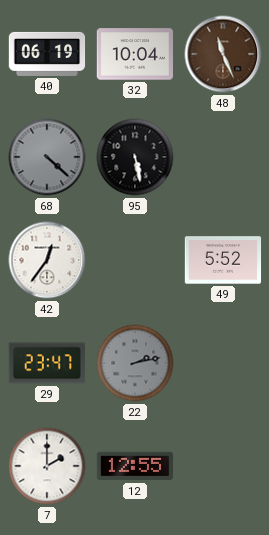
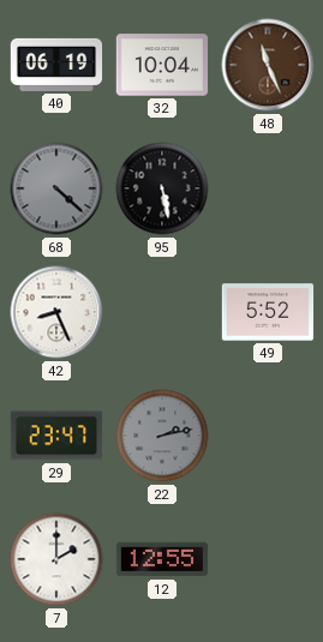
42: 12:36 -> 8:26 (56, 312)
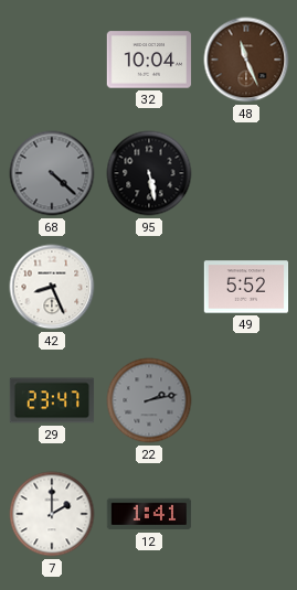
40: 06:19 -> none (56, 65)
12: 12:55 -> 1:41 (149, 514)
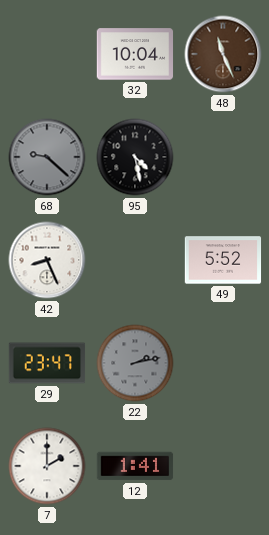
68: 4:22 -> 9:22 (47, 157)
95: 5:28 -> 4:28 (135, 157)
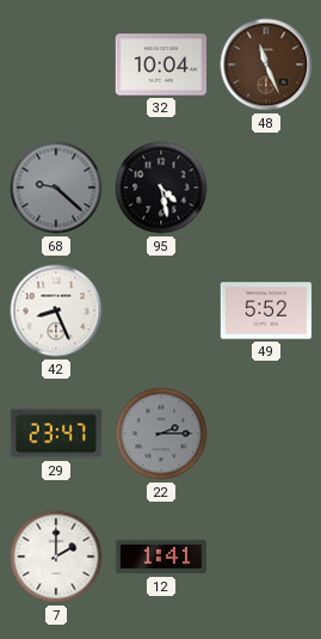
22: 2:13 -> 2:15 (161, 434)
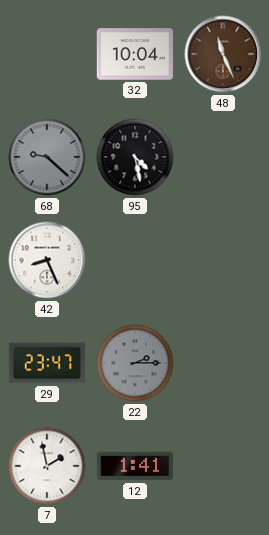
49: 5:52 -> none (266, 311)
7: 2:00 -> 1:58 (47, 466)
